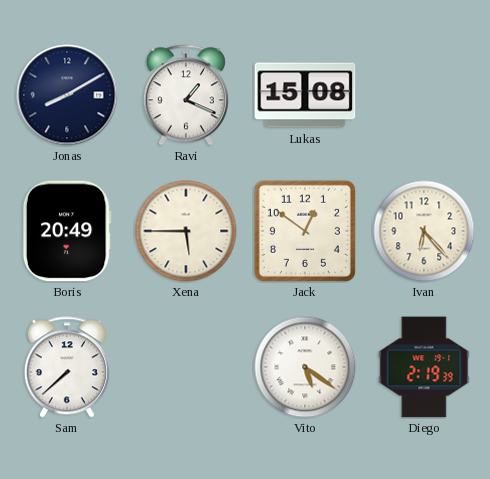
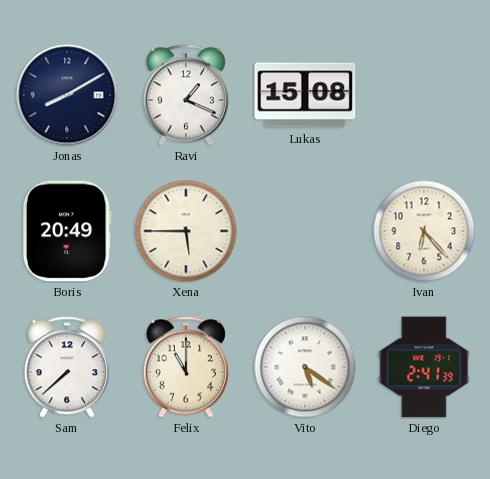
Jack: 12:51 -> none (305, 231)
Felix: none -> 11:00 (186, 367)
Diego: 2:19 -> 2:41 (424, 367)
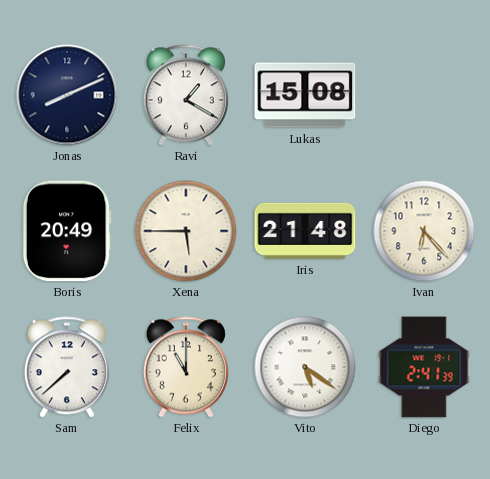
Jonas: 8:10 -> 8:11 (67, 95)
Ravi: 1:19 -> 1:20 (186, 95)
Iris: none -> 21:48 (305, 231)
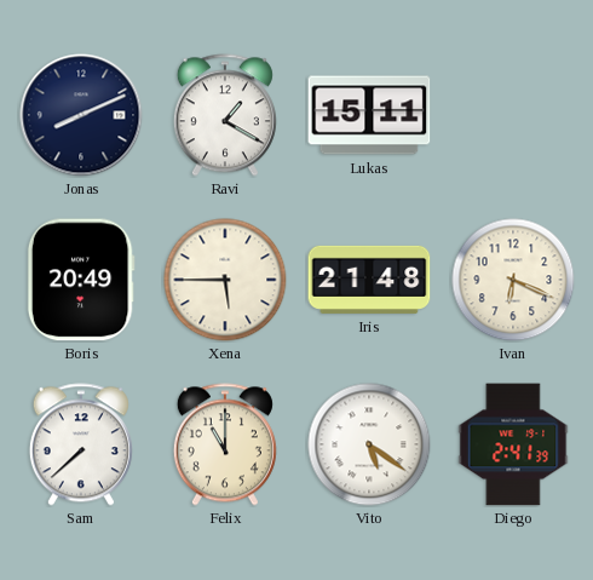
Lukas: 15:08 -> 15:11 (369, 115)
Ivan: 6:23 -> 6:19 (513, 280)
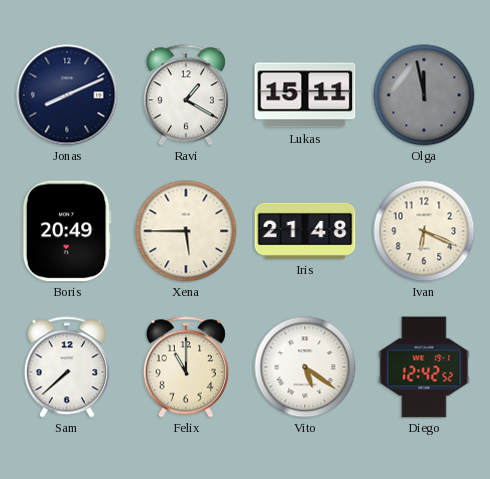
Olga: none -> 11:58 (424, 95)
Diego: 2:41 -> 12:42 (424, 367)
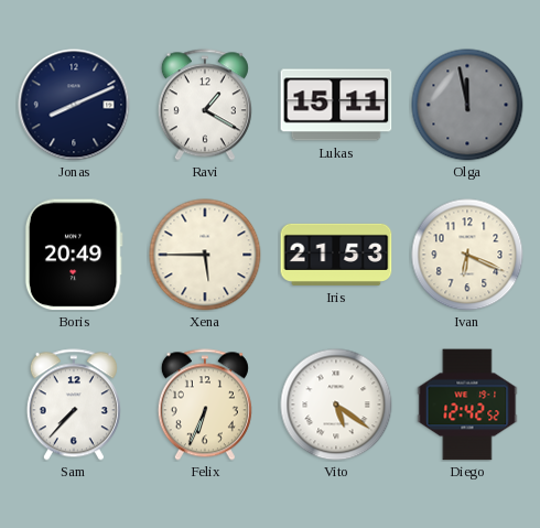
Iris: 21:48 -> 21:53 (336, 255)
Sam: 7:38 -> 7:37 (74, 405)
Felix: 11:00 -> 6:34 (205, 405)
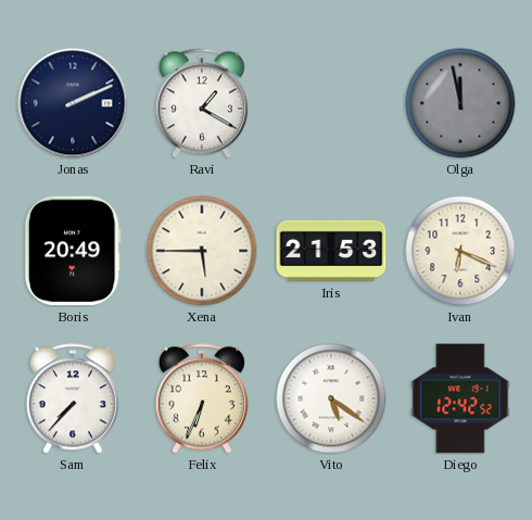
Jonas: 8:11 -> 2:11 (73, 103)
Lukas: 15:11 -> none (336, 105)
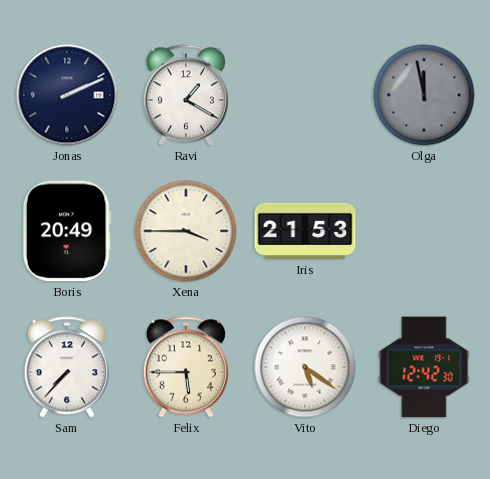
Xena: 5:45 -> 3:45 (186, 231)
Ivan: 6:19 -> none (460, 251)
Felix: 6:34 -> 5:45 (186, 367)
Diego: 12:42:52 -> 12:42:30 (424, 367)
